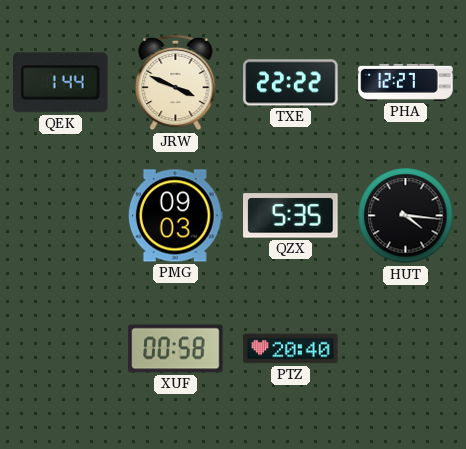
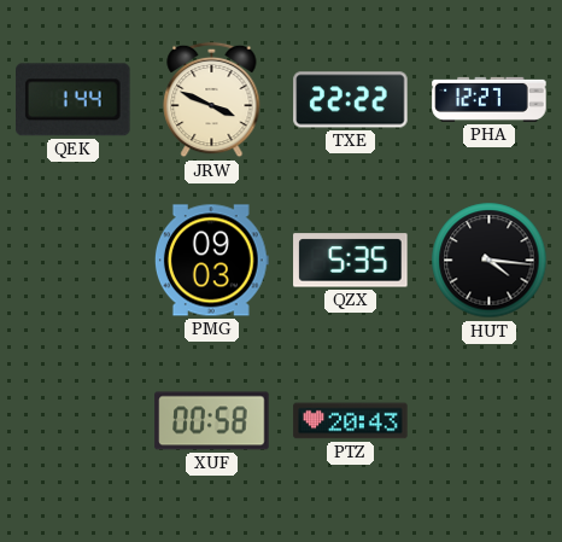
PTZ: 20:40 -> 20:43 (351, 421)
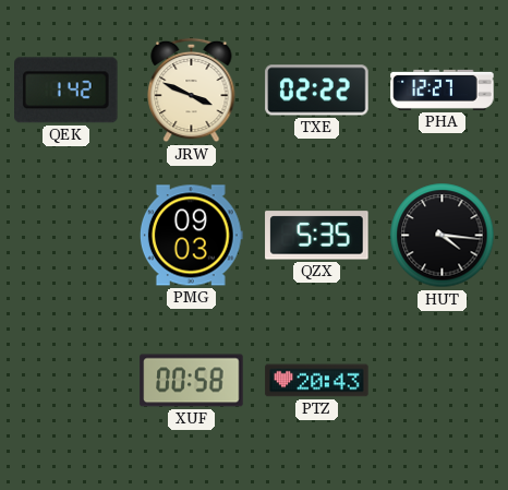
QEK: 1:44 -> 1:42 (66, 91)
TXE: 22:22 -> 02:22 (317, 91)
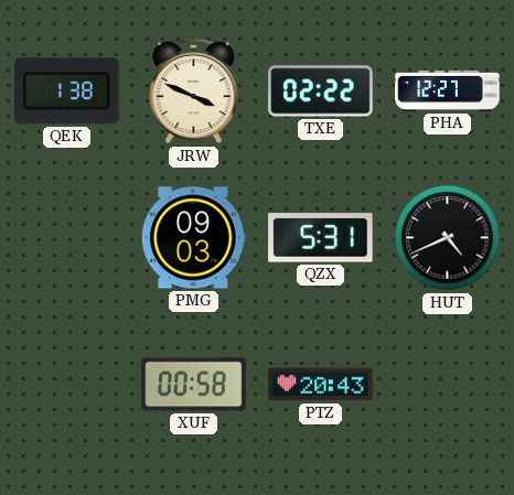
QEK: 1:42 -> 1:38 (67, 92)
QZX: 5:35 -> 5:31 (321, 238)
HUT: 4:16 -> 4:41 (448, 238)
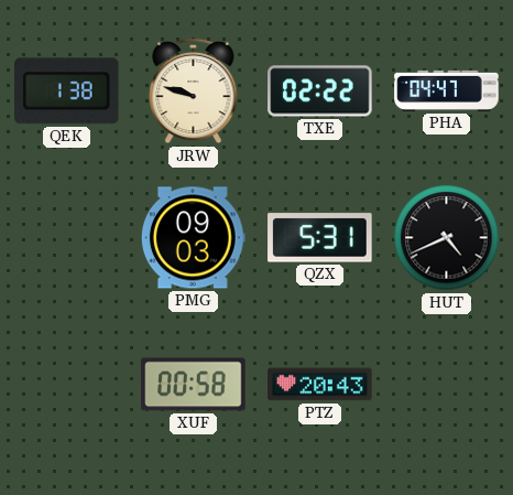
JRW: 3:49 -> 9:48 (194, 92)
PHA: 12:27 -> 04:47 (447, 90)
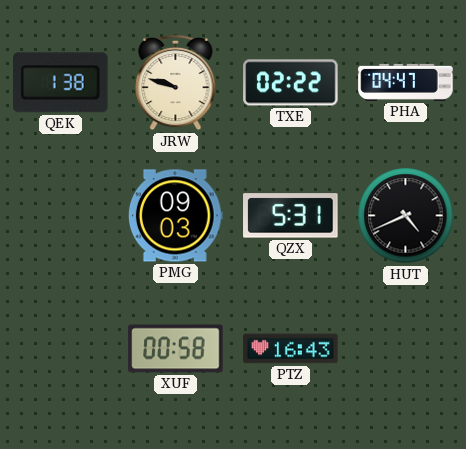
PTZ: 20:43 -> 16:43 (291, 349)
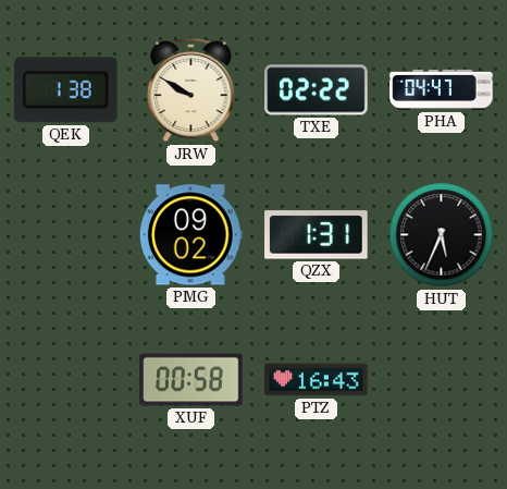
JRW: 9:48 -> 9:50 (191, 90)
PMG: 09:03 -> 09:02 (190, 235)
QZX: 5:31 -> 1:31 (317, 235)
HUT: 4:41 -> 5:34 (442, 235)
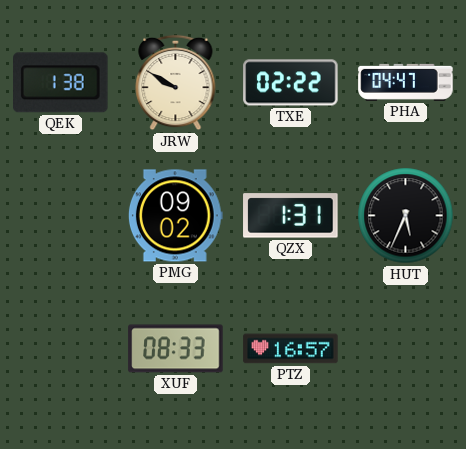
XUF: 00:58 -> 08:33 (176, 349)
PTZ: 16:43 -> 16:57 (291, 349)
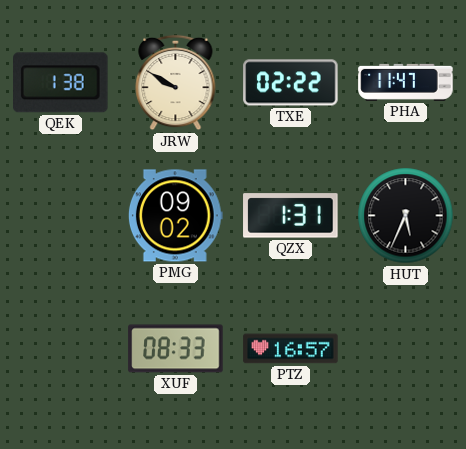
PHA: 04:47 -> 11:47 (406, 82)
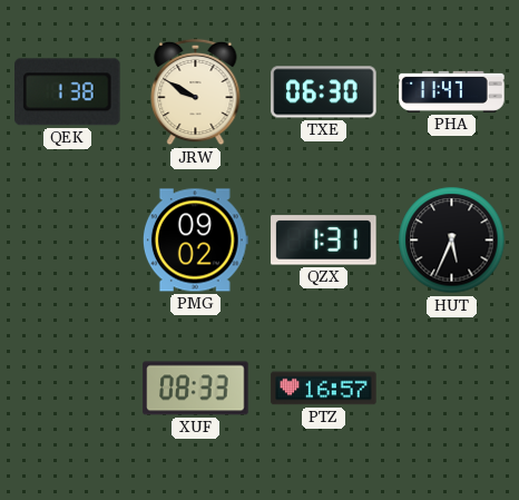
TXE: 02:22 -> 06:30 (324, 92)
